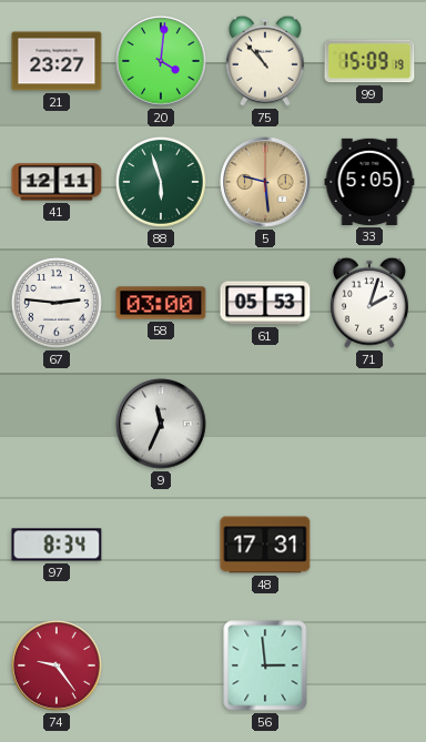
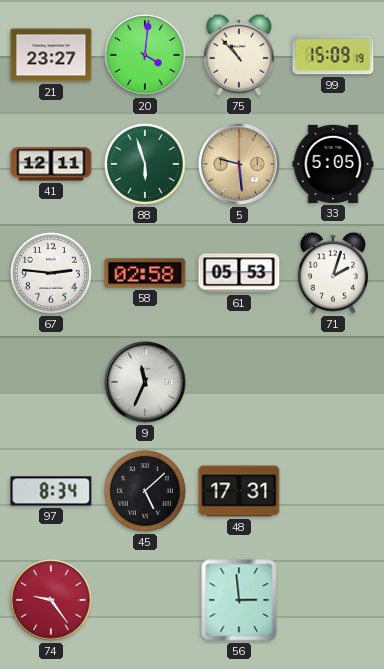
58: 03:00 -> 02:58 (145, 273)
45: none -> 5:08 (145, 491)
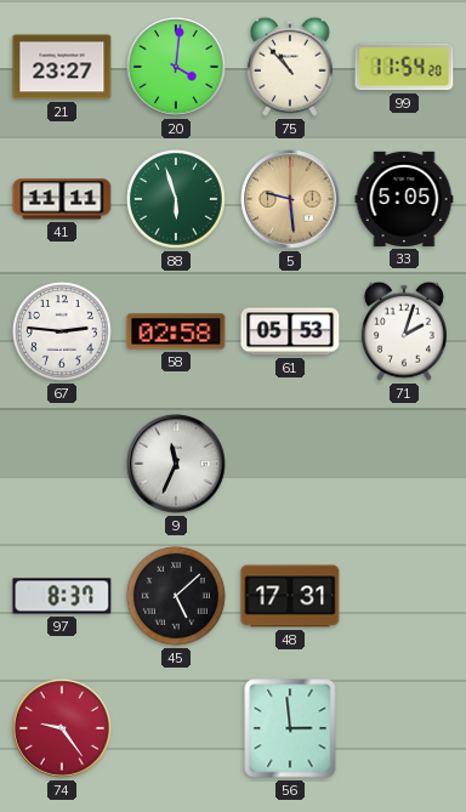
99: 15:09 -> 11:54 (404, 67)
41: 12:11 -> 11:11 (62, 199)
97: 8:34 -> 8:37 (62, 596)
